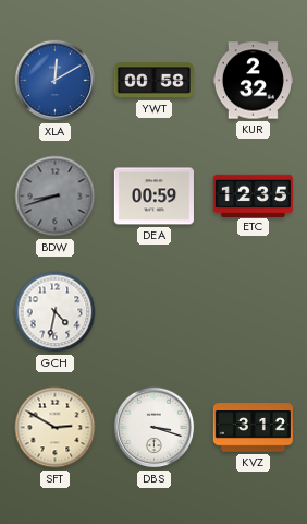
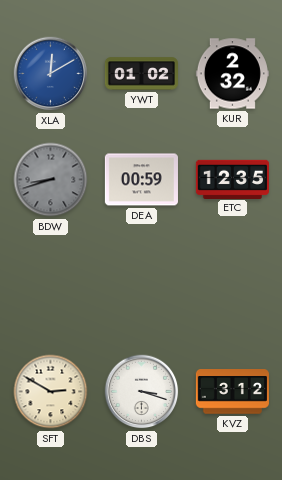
YWT: 00:58 -> 01:02 (141, 74)
GCH: 4:32 -> none (56, 312)
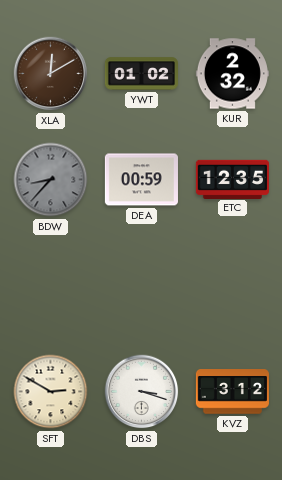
XLA dial: blue -> brown (51, 74)
BDW: 8:42 -> 8:37 (51, 180)
